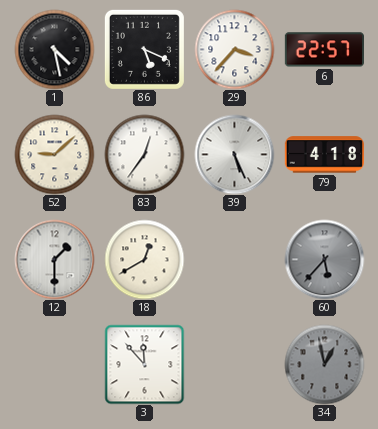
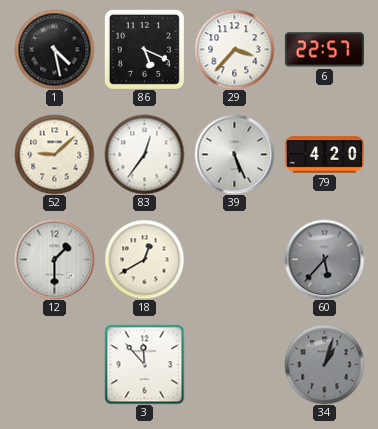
79: 4:18 -> 4:20 (324, 155)
34: 12:58 -> 1:03 (324, 364)
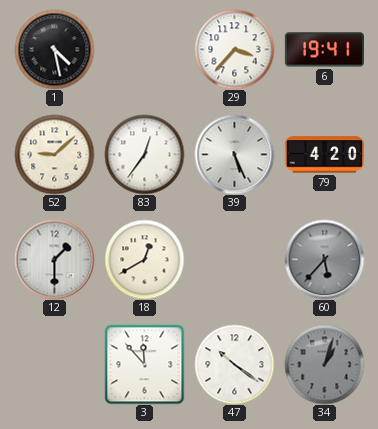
86: 5:19 -> none (144, 49)
6: 22:57 -> 19:41 (324, 50)
47: none -> 10:21 (234, 364)
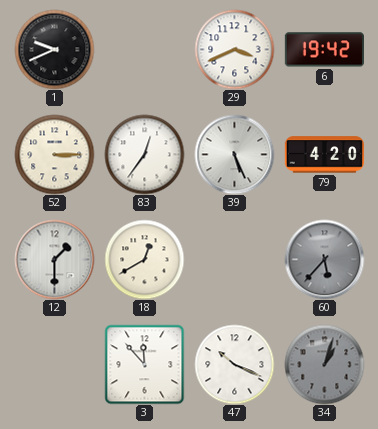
1: 4:28 -> 9:41 (54, 49)
29: 3:37 -> 3:41 (234, 49)
6: 19:41 -> 19:42 (324, 50)
52: 9:08 -> 3:15 (54, 154)
47: 10:21 -> 10:19 (234, 364)
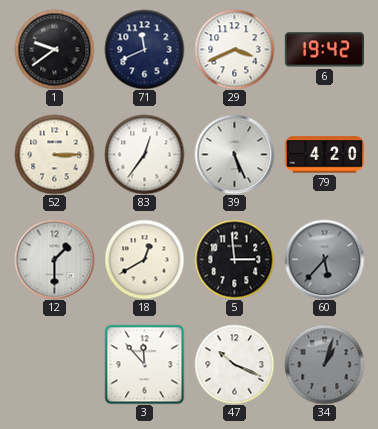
1: 9:41 -> 9:39 (54, 49)
71: none -> 11:41 (144, 49)
5: none -> 2:59 (234, 259)
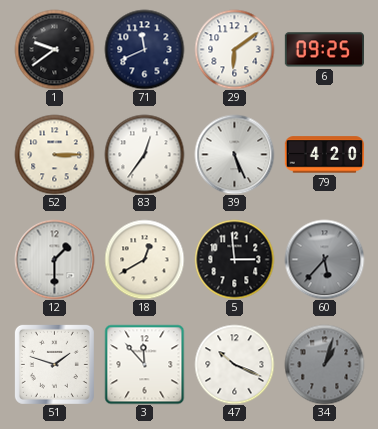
29: 3:41 -> 6:09 (234, 49)
6: 19:42 -> 09:25 (324, 50)
51: none -> 1:48 (54, 364)
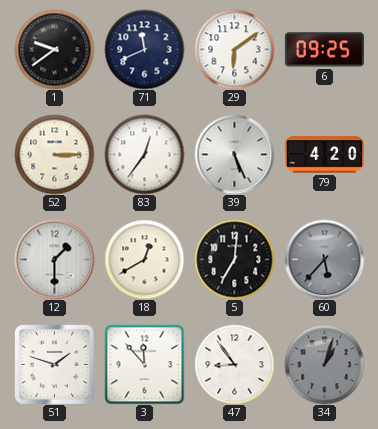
5: 2:59 -> 7:01 (234, 259)
47: 10:19 -> 8:54 (234, 364)
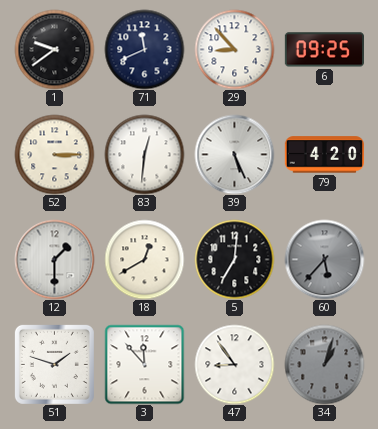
29: 6:09 -> 8:53 (234, 49)
83: 12:36 -> 12:31 (144, 154)
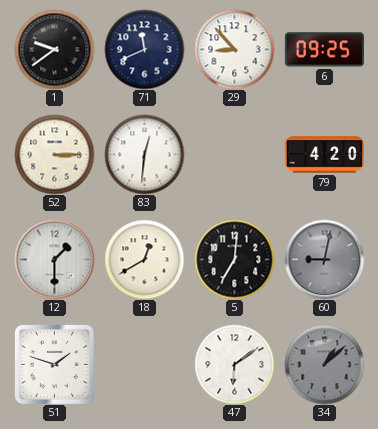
39: 5:26 -> none (234, 154)
60: 5:37 -> 9:02 (324, 259)
3: 11:53 -> none (144, 364)
47: 8:54 -> 6:09 (234, 364)
34: 1:03 -> 1:08 (324, 364)
